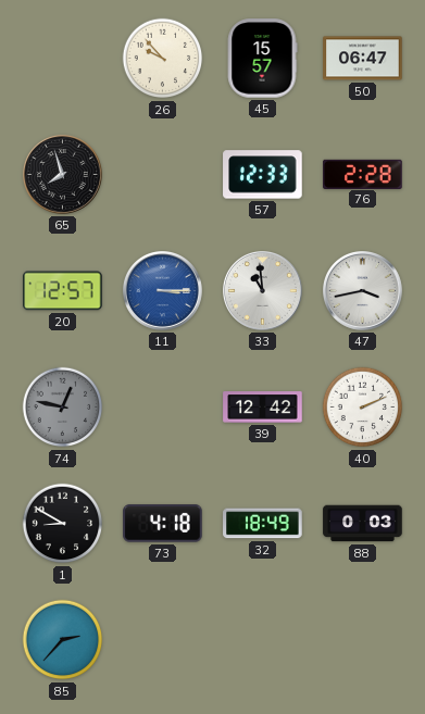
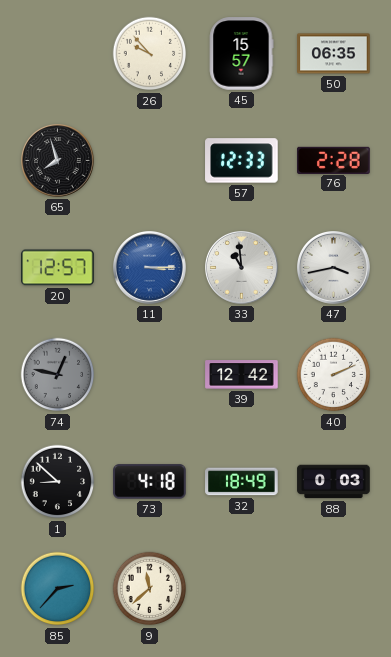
50: 06:47 -> 06:35 (334, 54)
1: 8:50 -> 8:52 (58, 482)
9: none -> 11:38 (150, 589)
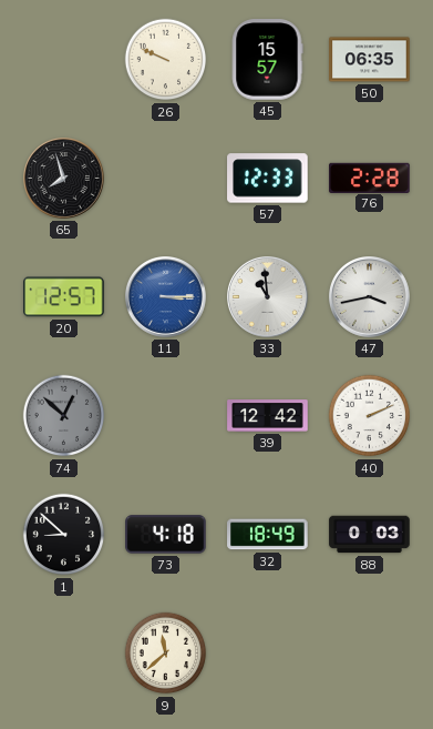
26: 9:53 -> 9:49 (166, 60)
74: 12:47 -> 12:52 (64, 416)
85: 2:37 -> none (58, 589)
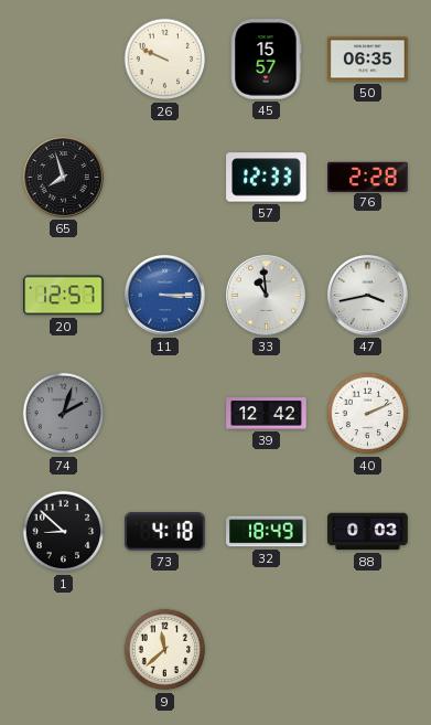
74: 12:52 -> 2:03 (64, 414)
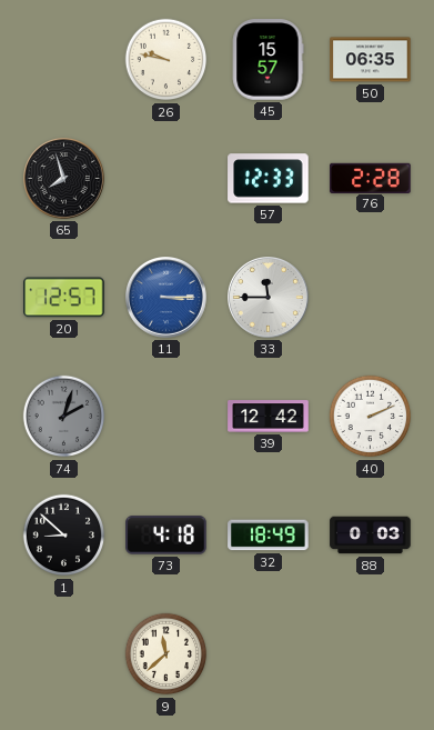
26: 9:49 -> 9:47 (166, 60)
33: 10:59 -> 11:45 (269, 298)
47: 3:43 -> none (368, 296)
